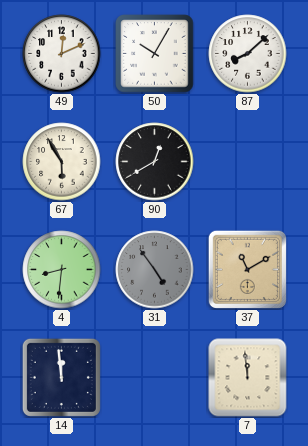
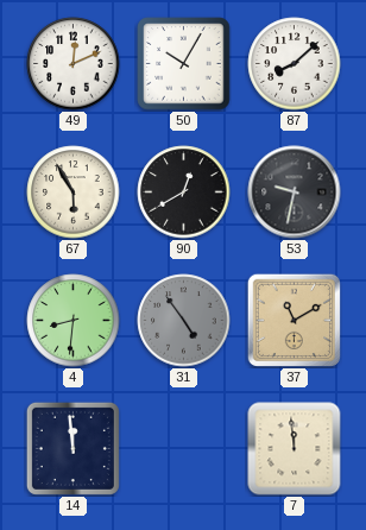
53: none -> 9:32 (295, 193)
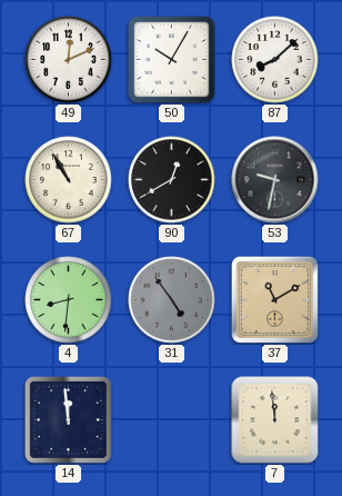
67: 5:55 -> 10:55 (69, 180)
